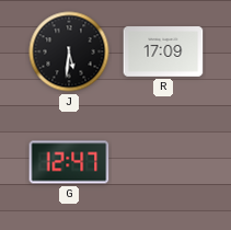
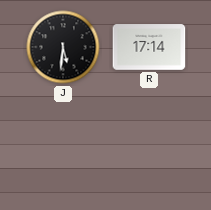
R: 17:09 -> 17:14 (149, 47)
G: 12:47 -> none (69, 162)
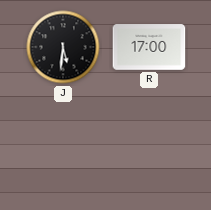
R: 17:14 -> 17:00 (149, 47)
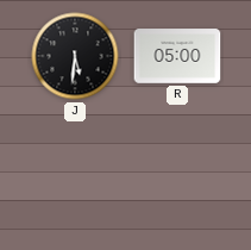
R: 17:00 -> 05:00 (177, 56)
